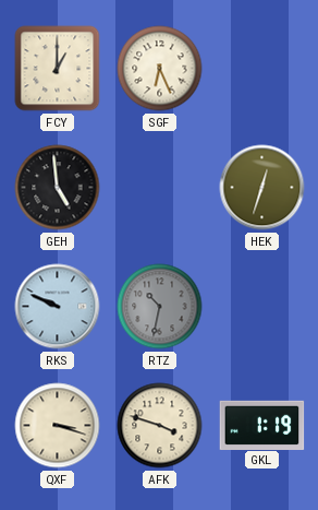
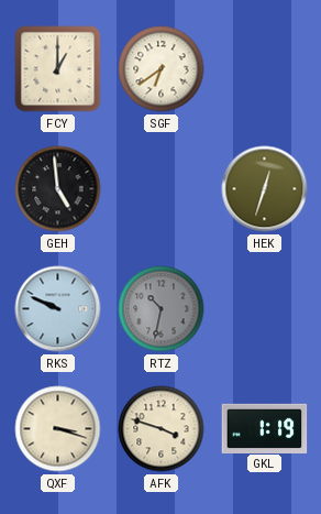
SGF: 6:26 -> 6:39 (162, 69)
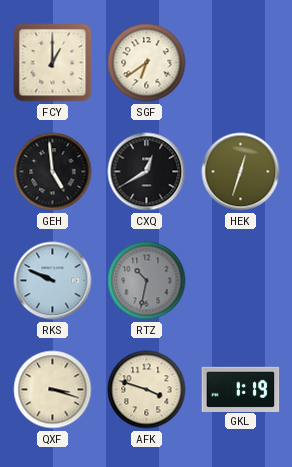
CXQ: none -> 12:40 (147, 172)
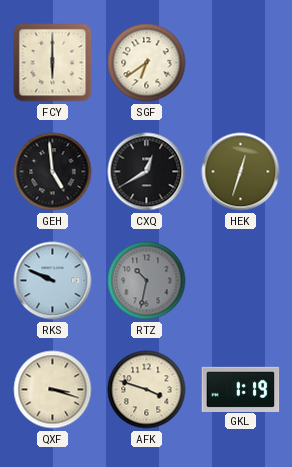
FCY: 1:00 -> 6:00 (53, 63)
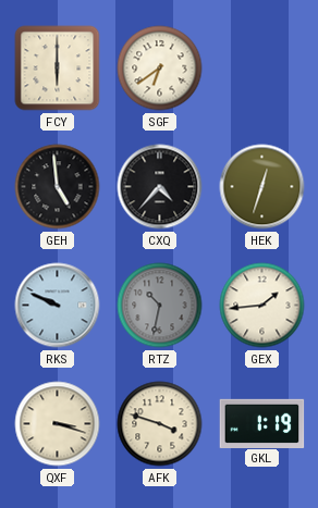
CXQ: 12:40 -> 4:37 (160, 187)
GEX: none -> 1:44 (262, 306)
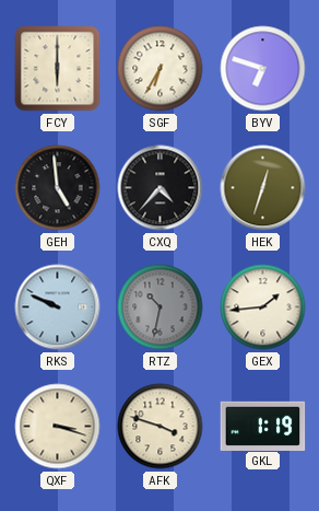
SGF: 6:39 -> 6:35 (161, 69)
BYV: none -> 6:48 (263, 69)
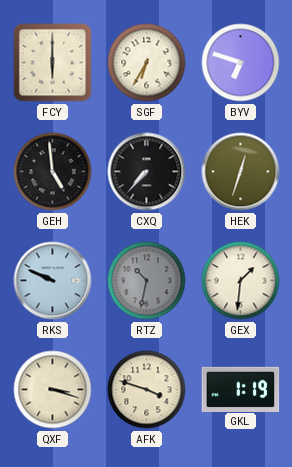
CXQ: 4:37 -> 7:37 (147, 172)
GEX: 1:44 -> 1:31 (241, 281)
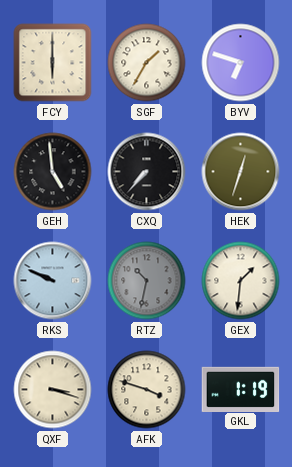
SGF: 6:35 -> 1:35 (147, 63)
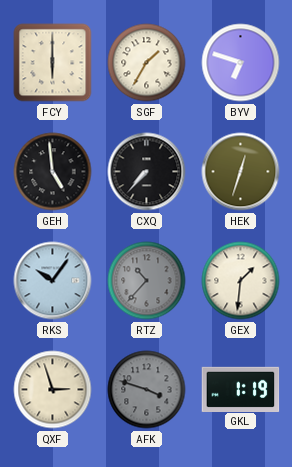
RKS: 9:49 -> 10:06 (53, 281)
RTZ: 10:32 -> 10:37 (147, 281)
QXF: 3:18 -> 2:57 (53, 390)
AFK dial: cream -> grey (147, 390)
